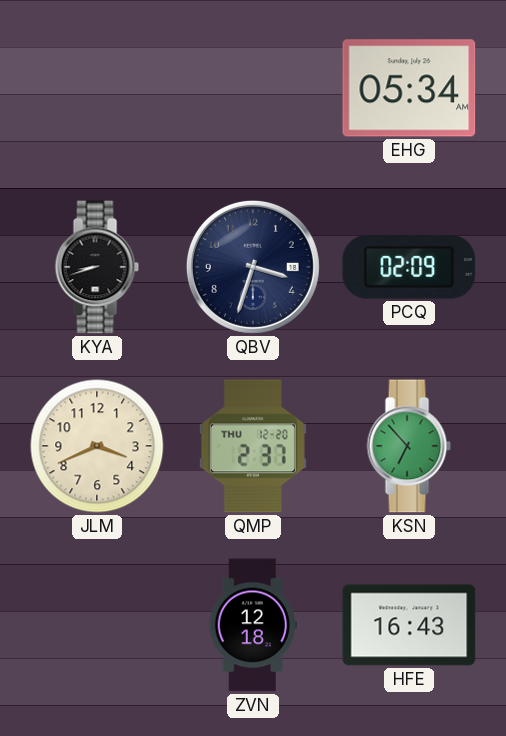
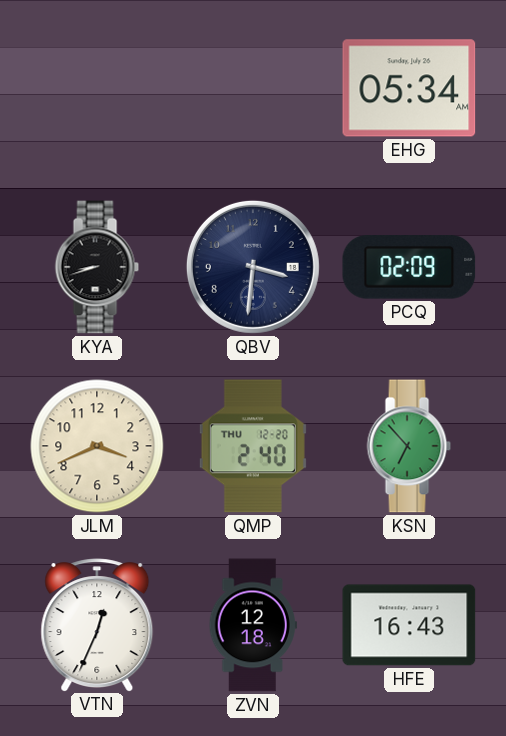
QBV: 3:33 -> 3:31 (253, 267)
QMP: 2:37 -> 2:40 (253, 446)
VTN: none -> 12:34 (97, 625)
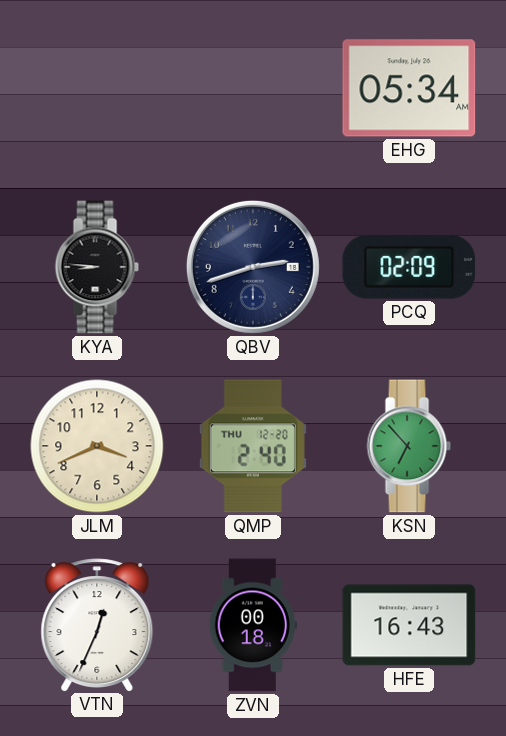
KYA: 8:42 -> 8:46 (97, 267)
QBV: 3:31 -> 2:42 (253, 267)
ZVN: 12:18 -> 00:18 (253, 625)
